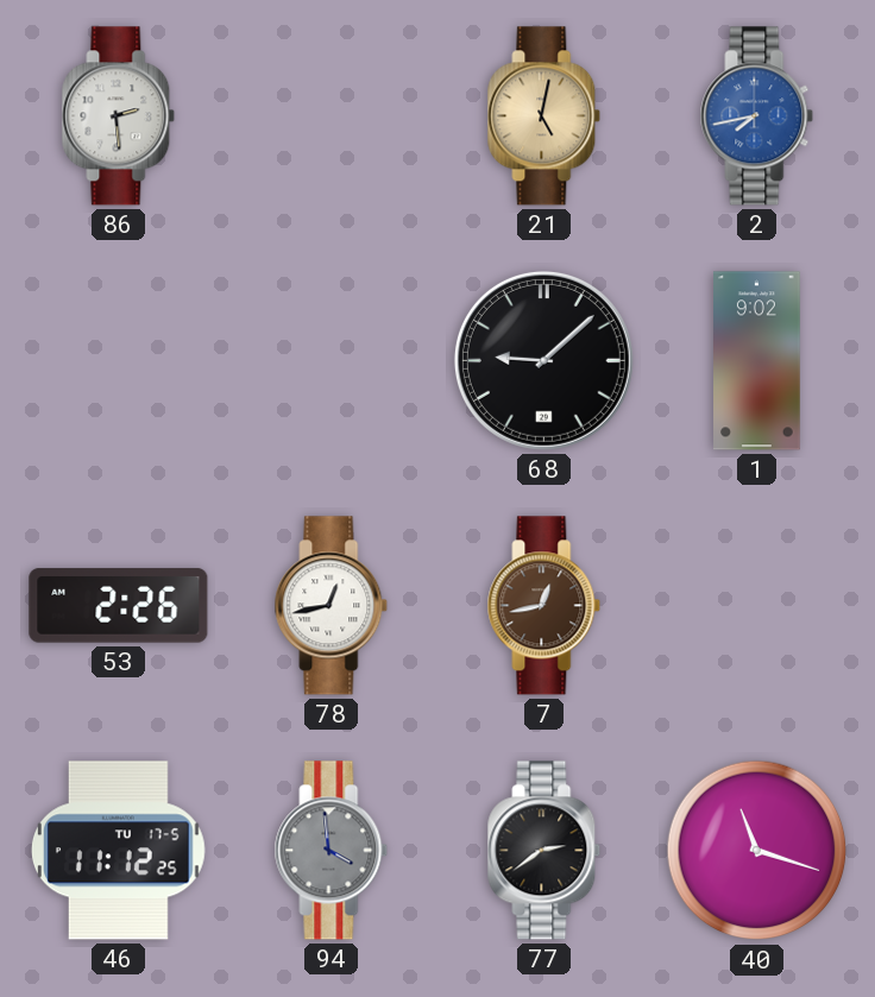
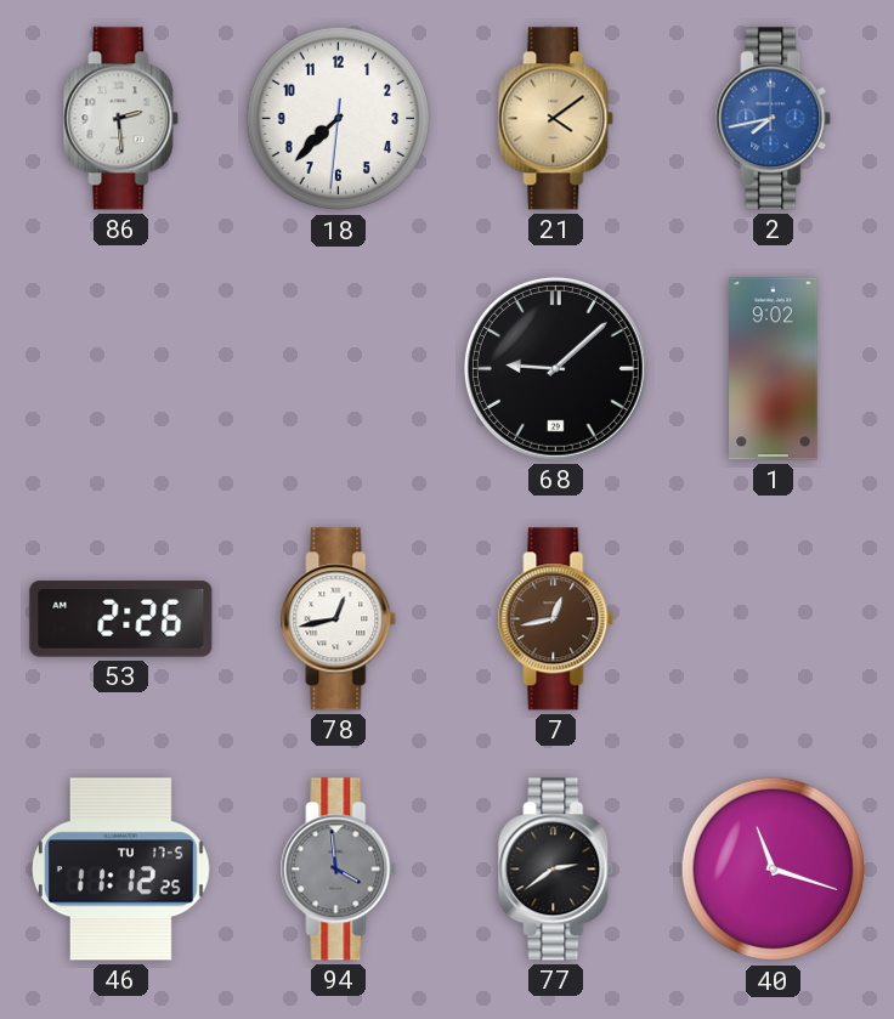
18: none -> 7:37 (339, 119)
21: 5:02 -> 4:09 (556, 119)
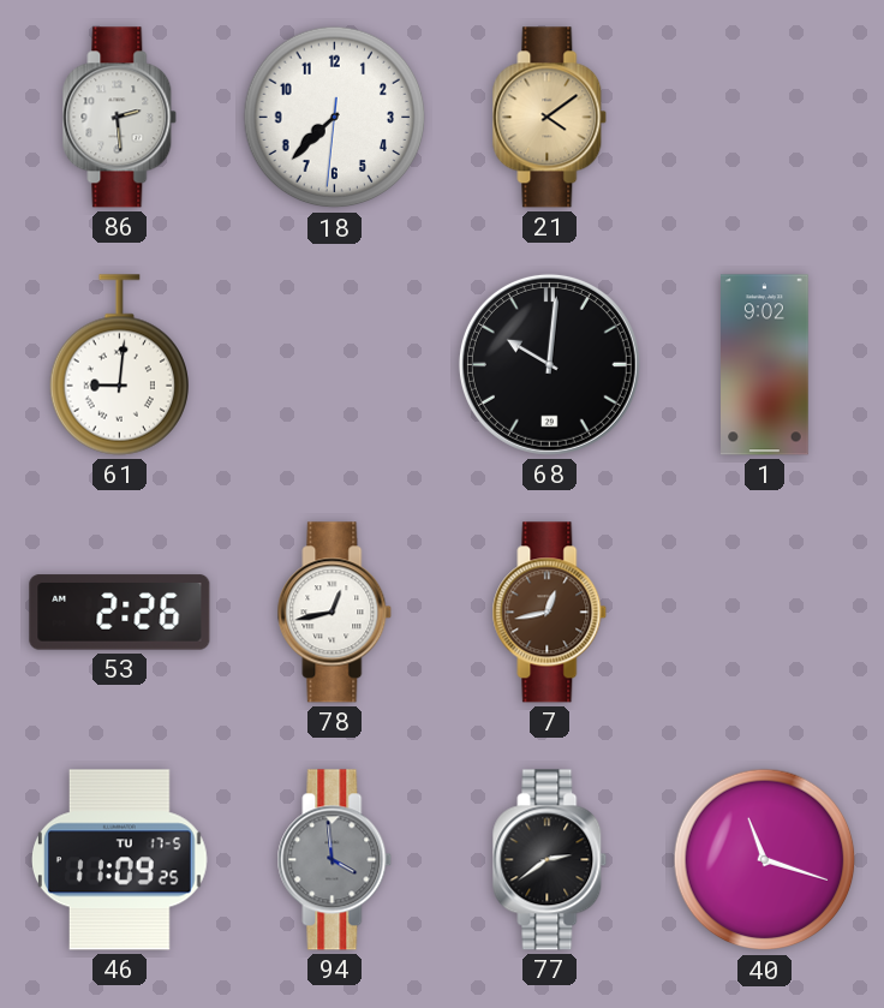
2: 7:43 -> none (774, 119)
61: none -> 9:01 (119, 365)
68: 9:08 -> 10:01 (549, 364)
46: 11:12 -> 11:09 (119, 860)
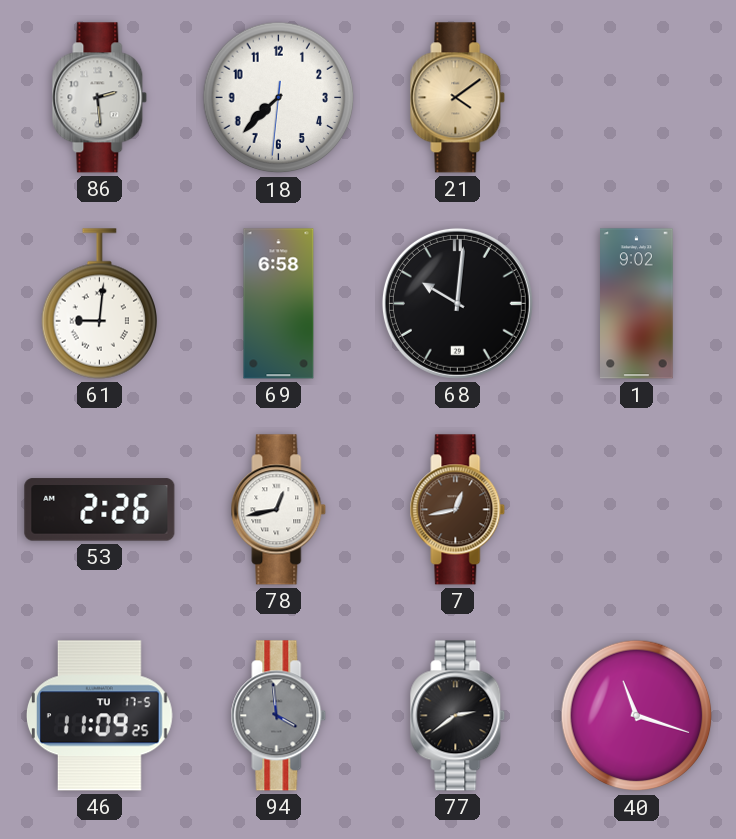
69: none -> 6:58 (279, 304)
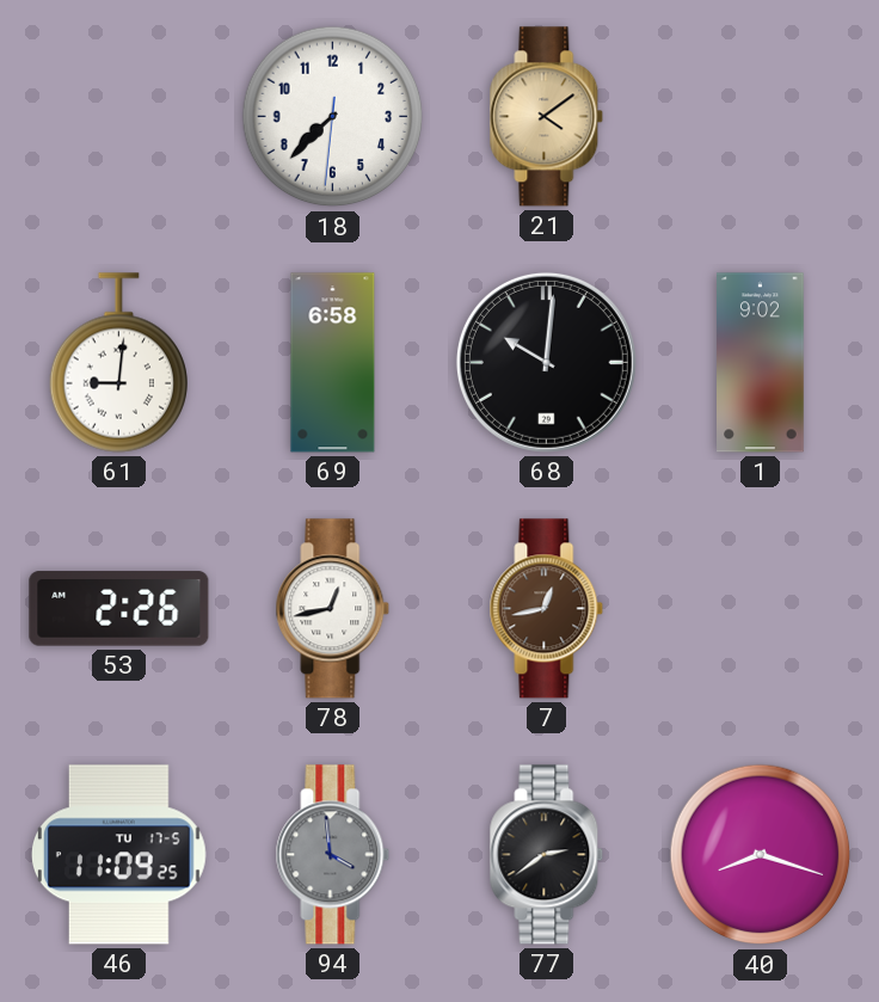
86: 2:29 -> none (100, 98)
40: 11:18 -> 8:18 (761, 855)
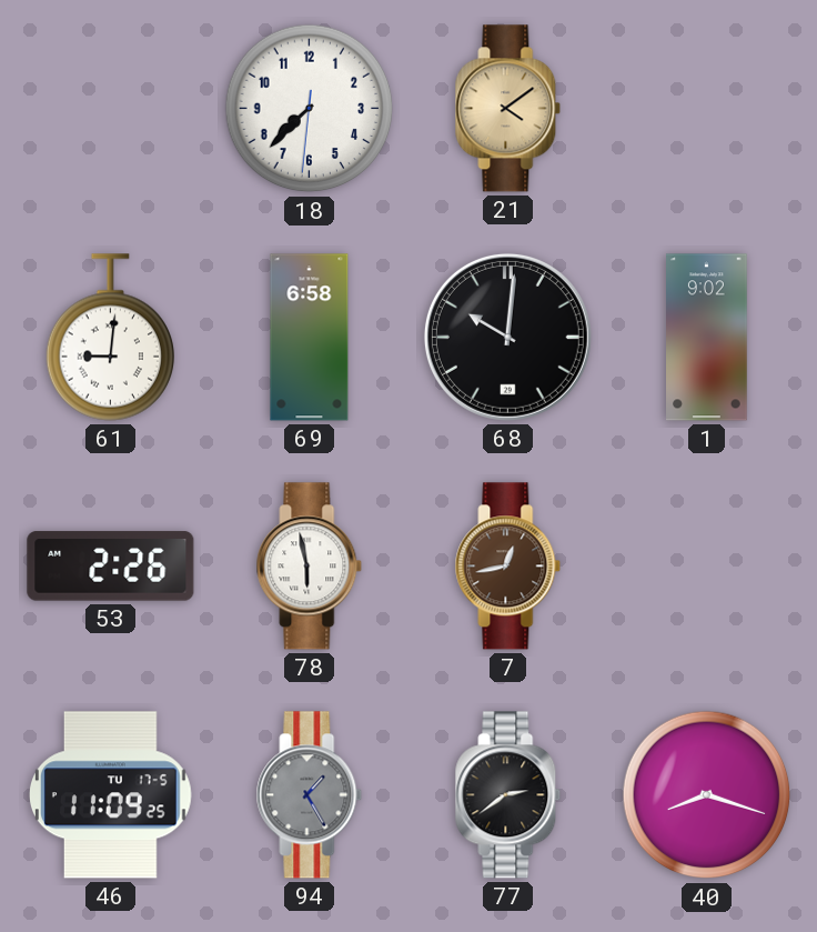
78: 12:43 -> 5:58 (310, 567)
94: 3:59 -> 1:25 (310, 795)
